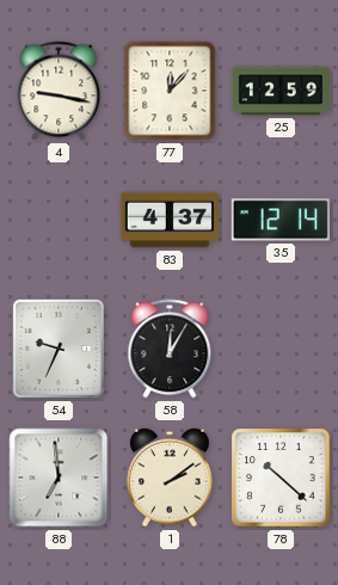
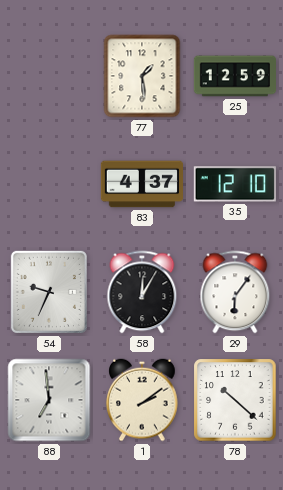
4: 9:17 -> none (59, 91)
77: 12:07 -> 1:29 (142, 76)
35: 12:14 -> 12:10 (235, 184)
29: none -> 6:06 (235, 292)
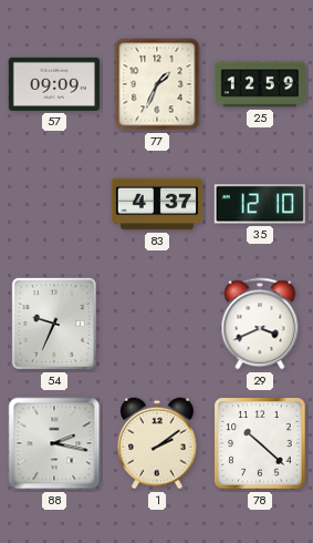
57: none -> 09:09 (53, 84)
77: 1:29 -> 1:34 (157, 84)
58: 12:05 -> none (142, 292)
29: 6:06 -> 3:41 (260, 324)
88: 6:59 -> 2:17 (54, 443)
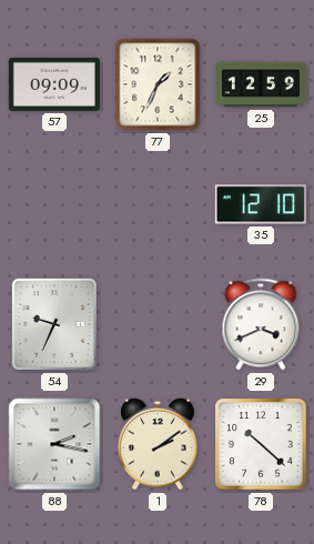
83: 4:37 -> none (156, 204)
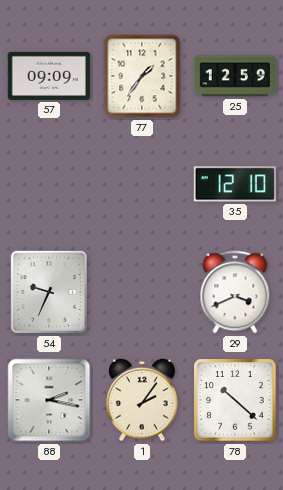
77: 1:34 -> 1:36 (142, 76)
1: 2:09 -> 2:06 (142, 400)
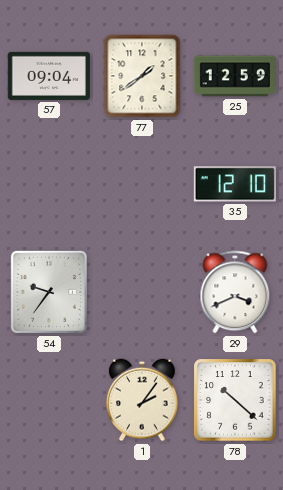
57: 09:09 -> 09:04 (48, 76)
77: 1:36 -> 1:39 (142, 76)
54: 9:34 -> 9:36 (49, 292)
88: 2:17 -> none (49, 400)
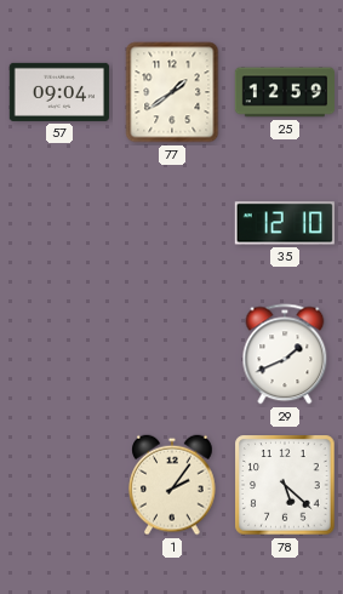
54: 9:36 -> none (49, 292)
29: 3:41 -> 1:41 (285, 354)
78: 10:22 -> 5:22 (285, 485)
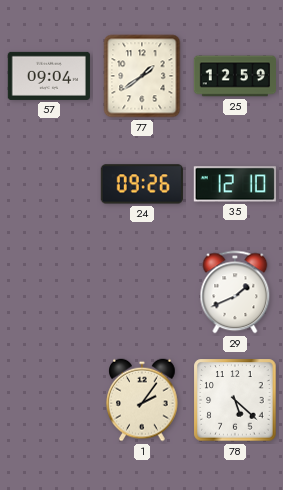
24: none -> 09:26 (142, 184)
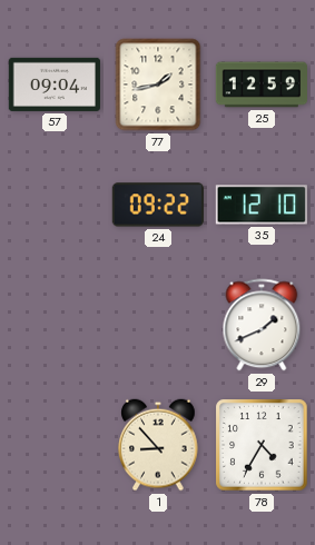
77: 1:39 -> 1:43 (158, 85)
24: 09:26 -> 09:22 (158, 205)
1: 2:06 -> 8:53 (158, 445)
78: 5:22 -> 4:35 (262, 445)
